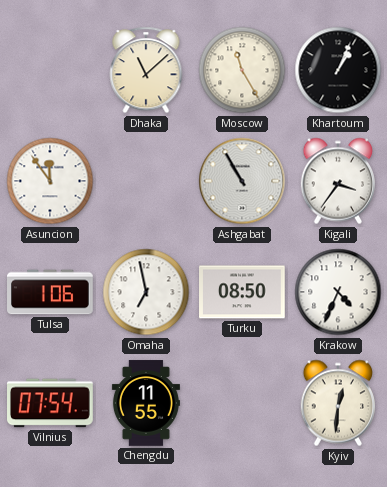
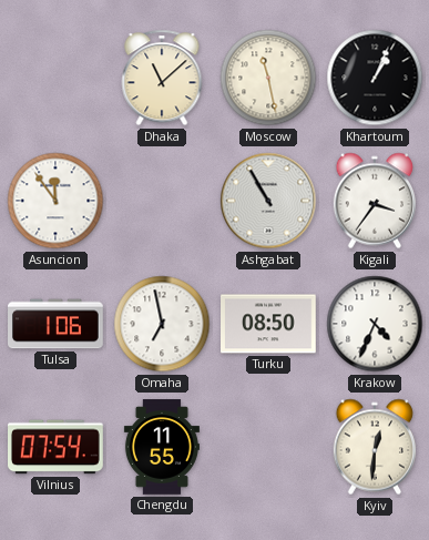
Moscow: 11:25 -> 11:28 (268, 78)
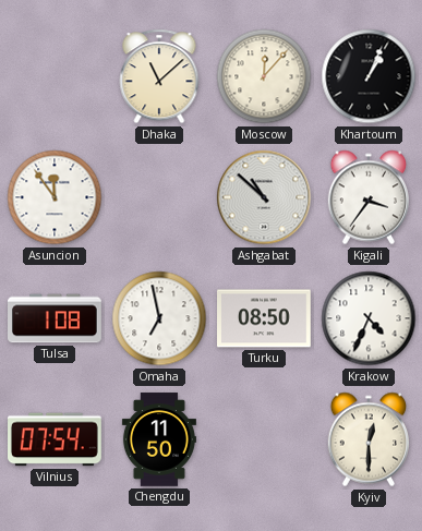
Moscow: 11:28 -> 12:07 (264, 76)
Ashgabat: 10:55 -> 10:52 (264, 197)
Tulsa: 1:06 -> 1:08 (55, 318)
Chengdu: 11:55 -> 11:50 (159, 439)
Kyiv: 12:31 -> 12:30 (367, 439)
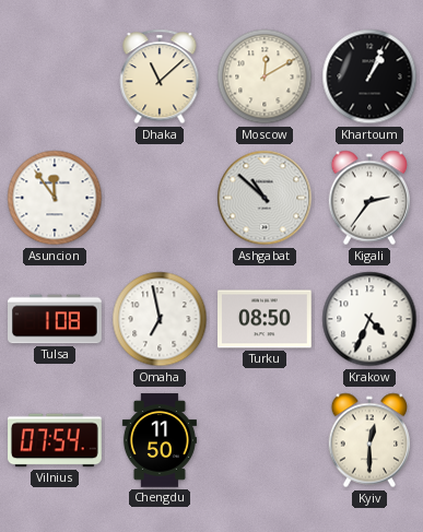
Moscow: 12:07 -> 12:10 (265, 76)
Kigali: 3:36 -> 2:36 (368, 198)
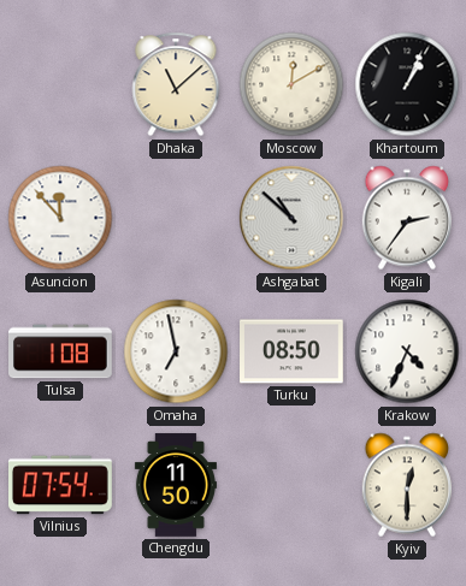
Asuncion: 11:54 -> 11:53 (60, 218)
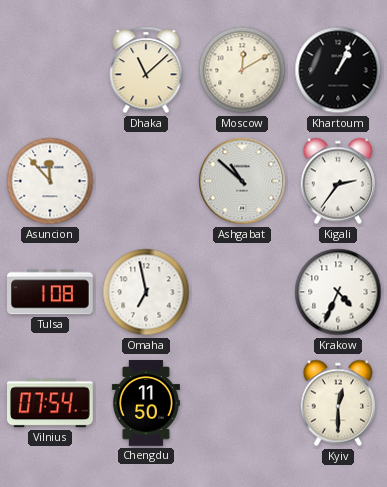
Turku: 08:50 -> none (293, 351)
